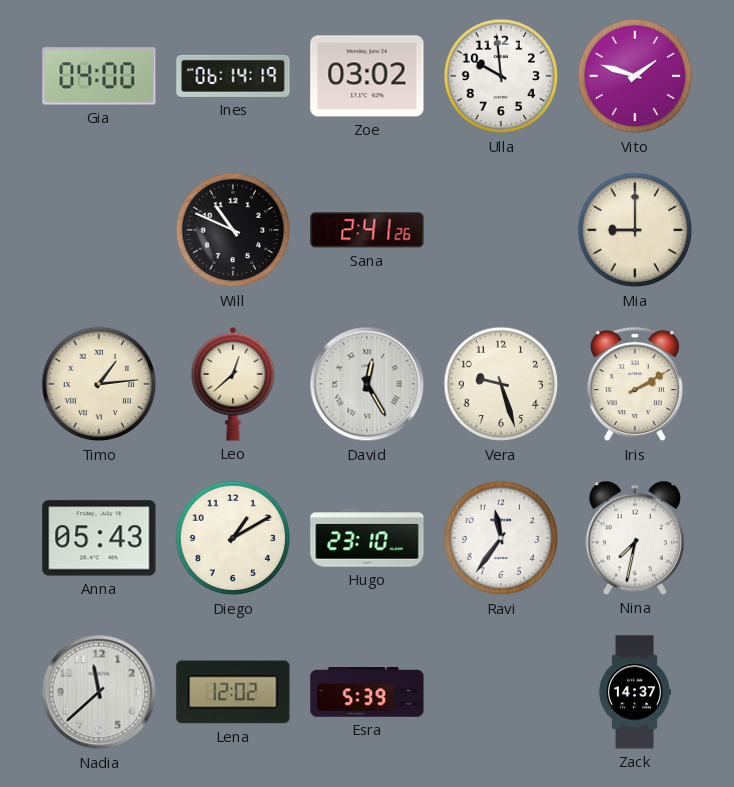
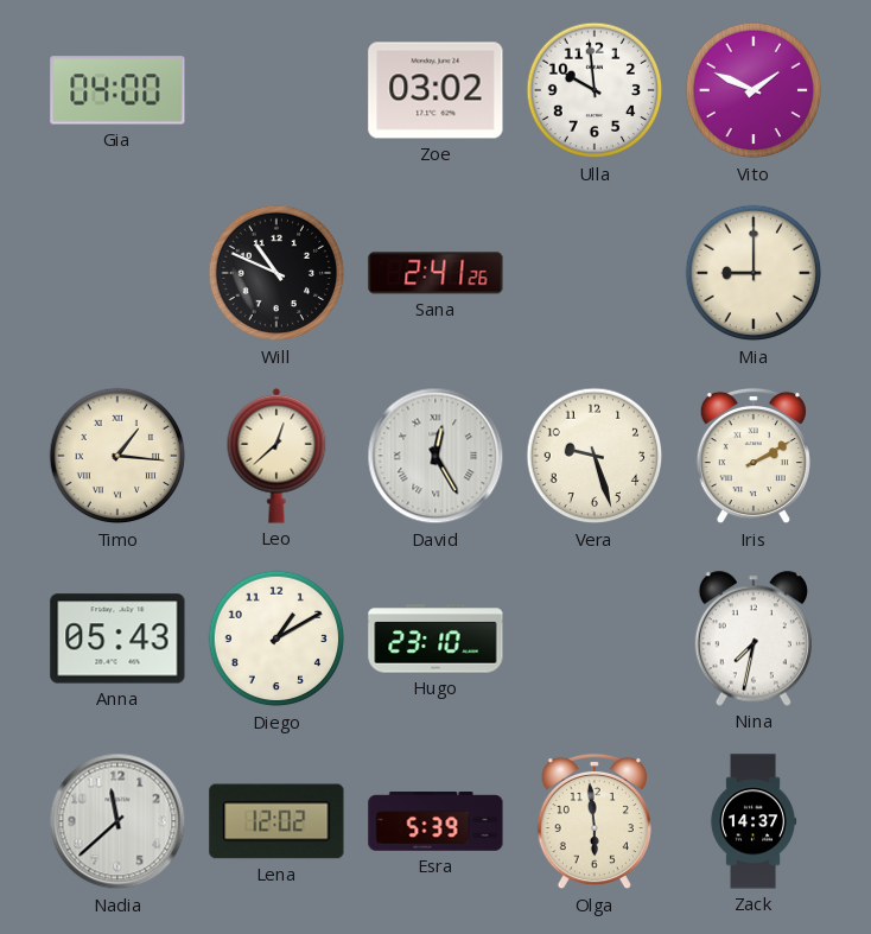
Ines: 06:14 -> none (233, 76)
Vito: 1:48 -> 1:49 (754, 90)
Timo: 1:14 -> 1:16 (117, 456)
Ravi: 11:36 -> none (501, 538)
Olga: none -> 5:59 (595, 821)
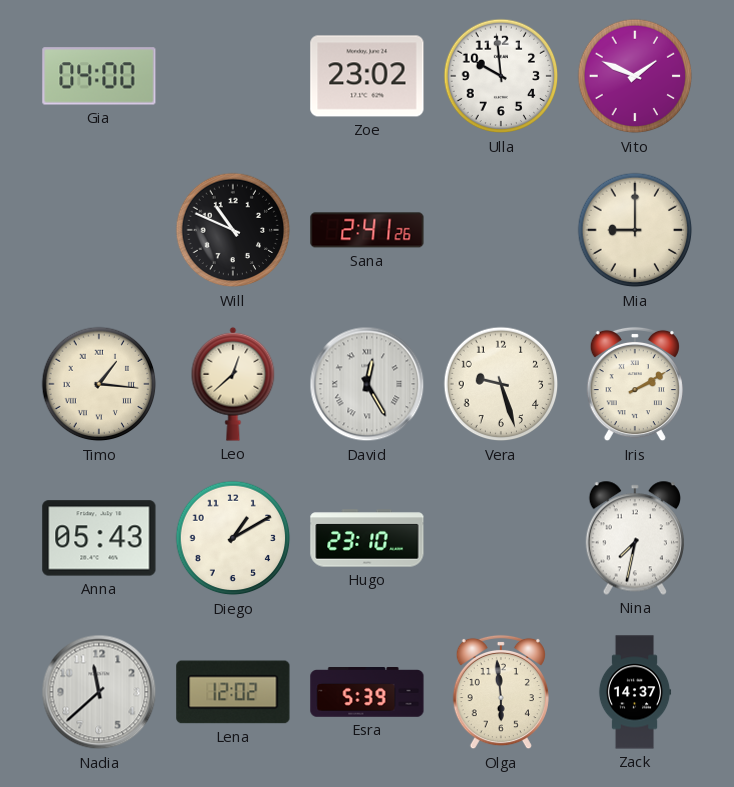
Zoe: 03:02 -> 23:02 (367, 76)
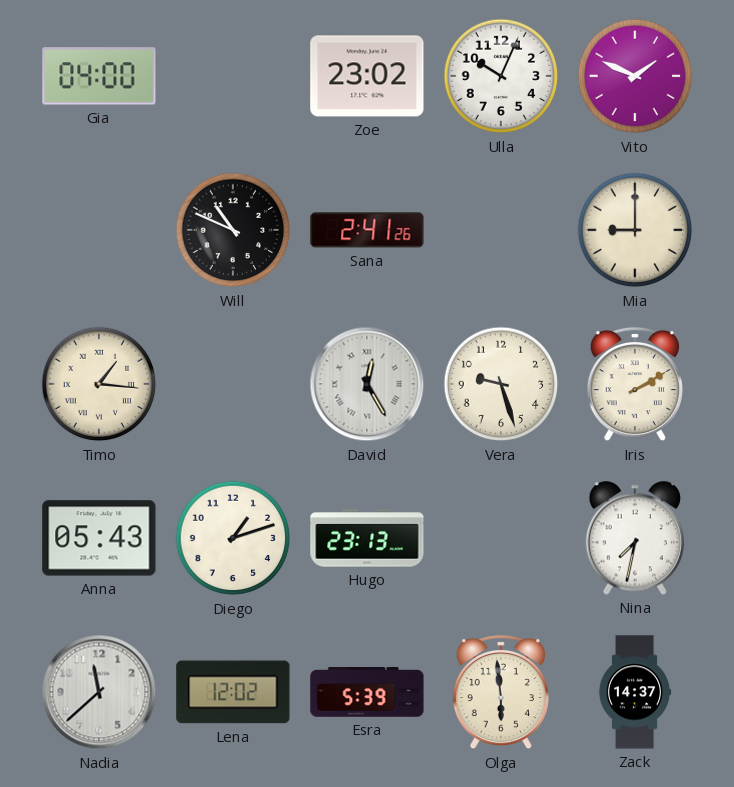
Ulla: 9:59 -> 10:04 (501, 76)
Leo: 12:38 -> none (233, 384)
Diego: 1:10 -> 1:12 (233, 538)
Hugo: 23:10 -> 23:13 (367, 538)
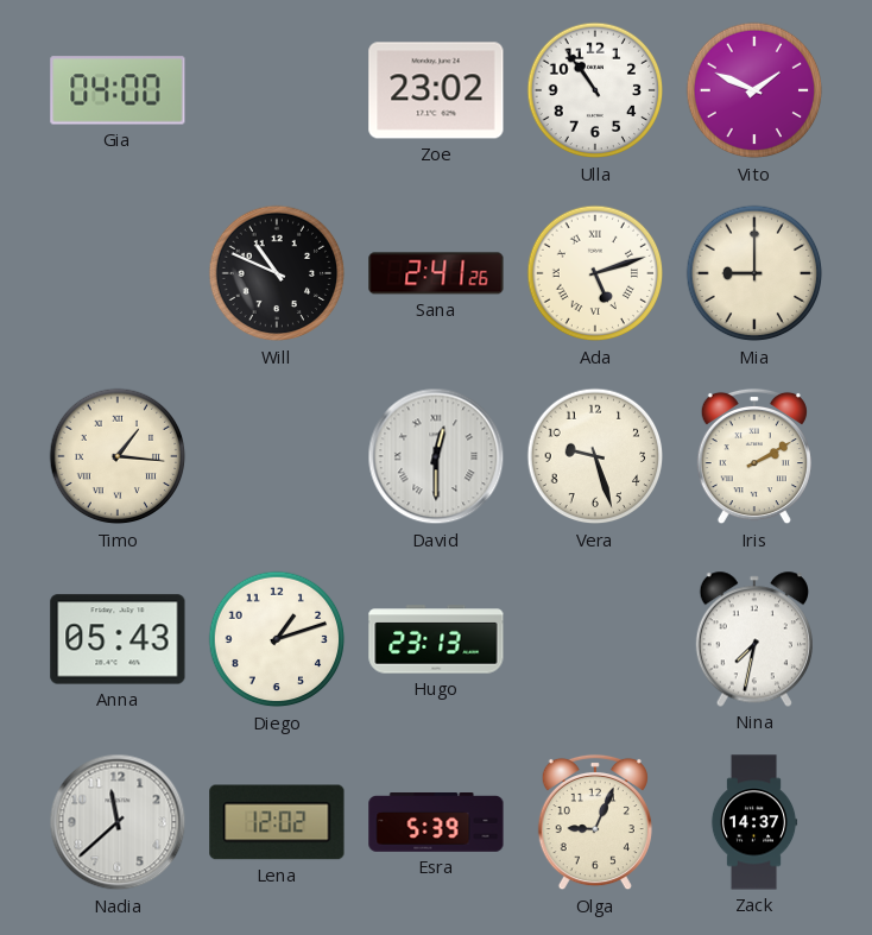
Ulla: 10:04 -> 10:54 (595, 90)
Ada: none -> 5:12 (595, 273)
David: 12:25 -> 12:30 (436, 456)
Olga: 5:59 -> 9:04 (595, 822)
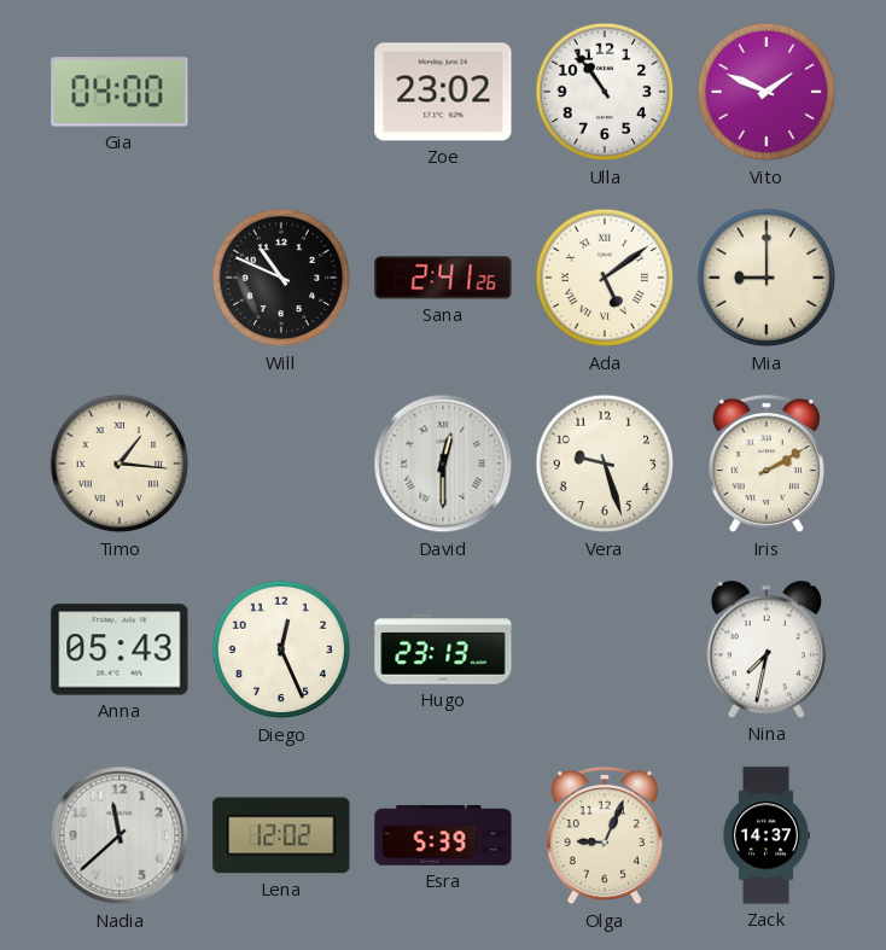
Ada: 5:12 -> 5:09 (605, 278)
Diego: 1:12 -> 12:26 (281, 649)
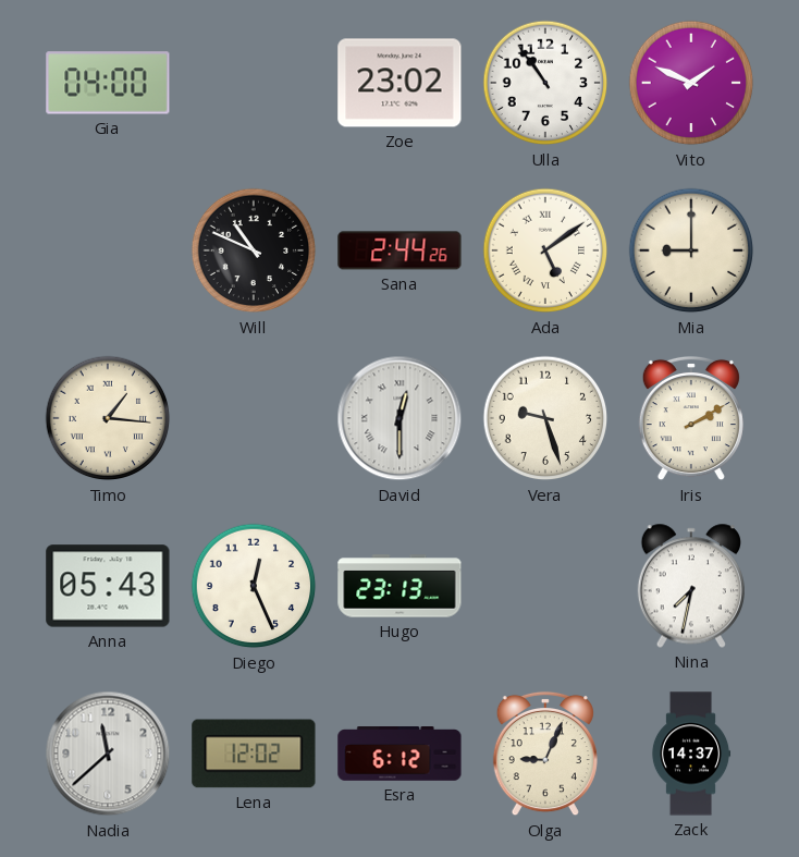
Sana: 2:41 -> 2:44 (399, 250)
Esra: 5:39 -> 6:12 (399, 754)
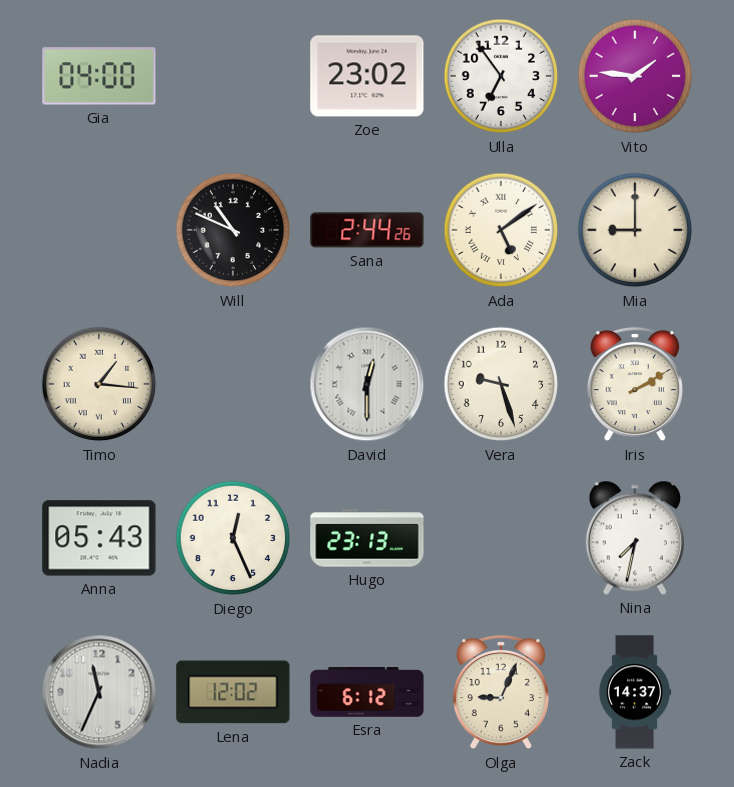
Ulla: 10:54 -> 6:54 (501, 76)
Vito: 1:49 -> 1:46 (635, 76)
Nadia: 11:38 -> 11:34 (99, 692)
